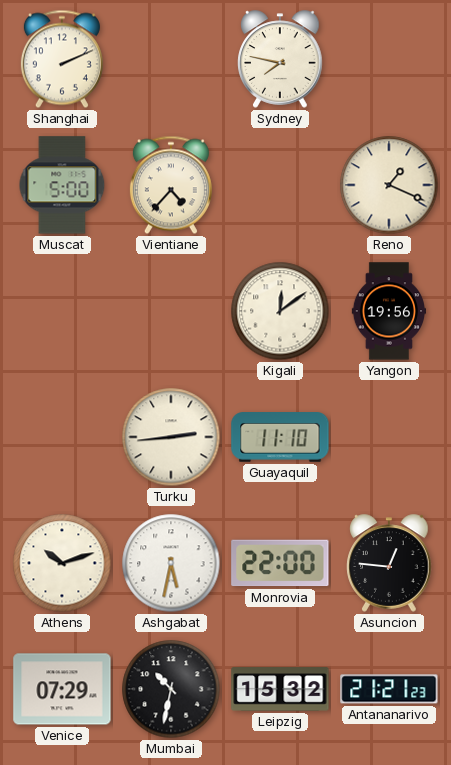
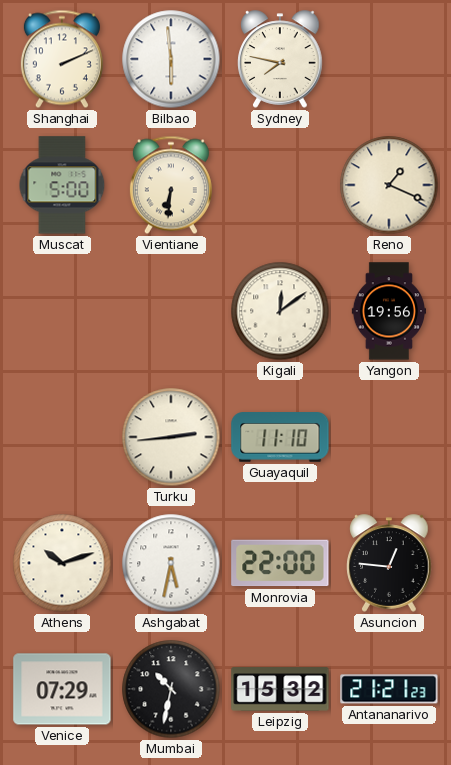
Bilbao: none -> 5:59 (171, 59)
Vientiane: 4:37 -> 6:31 (171, 185)
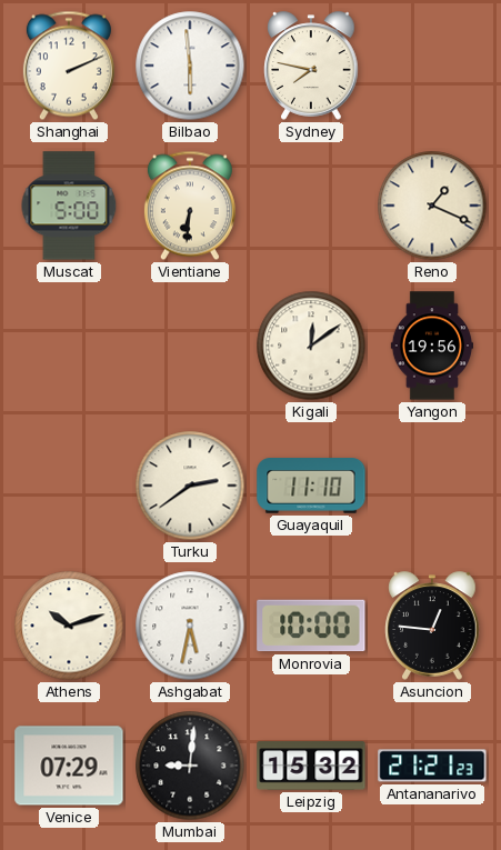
Turku: 2:44 -> 2:39 (190, 486)
Monrovia: 22:00 -> 10:00 (311, 626)
Mumbai: 10:32 -> 9:01 (190, 766)
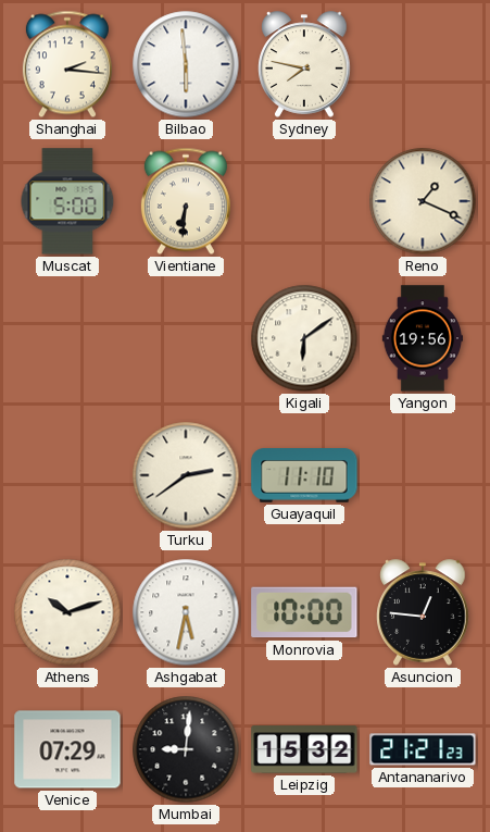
Shanghai: 2:11 -> 2:16 (67, 64)
Kigali: 12:09 -> 6:09 (304, 338)
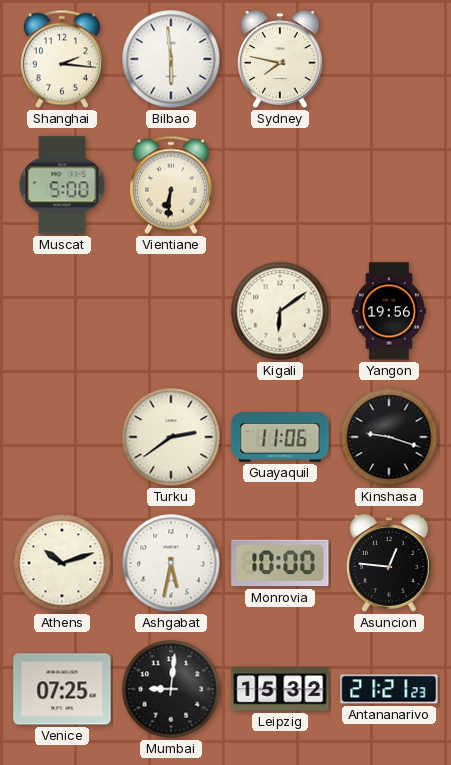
Reno: 1:19 -> none (423, 201)
Guayaquil: 11:10 -> 11:06 (280, 437)
Kinshasa: none -> 9:18 (389, 437)
Venice: 07:29 -> 07:25 (62, 689)
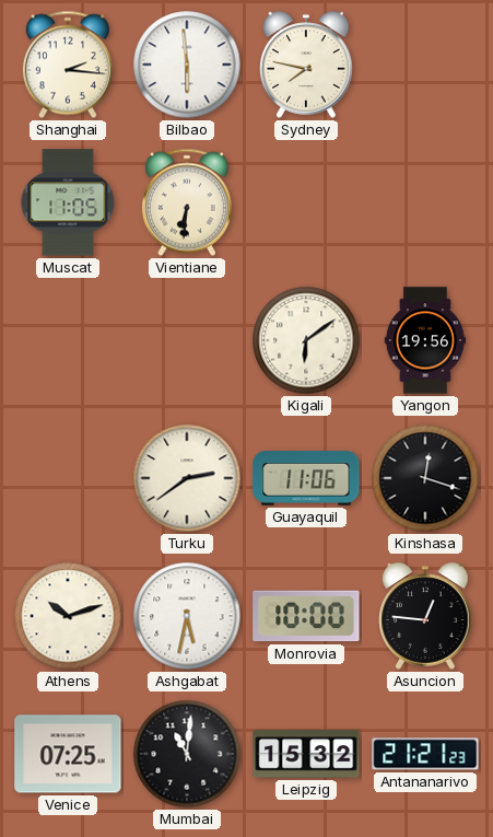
Muscat: 5:00 -> 11:05 (68, 202)
Kinshasa: 9:18 -> 12:18 (425, 478)
Mumbai: 9:01 -> 11:01 (187, 754)
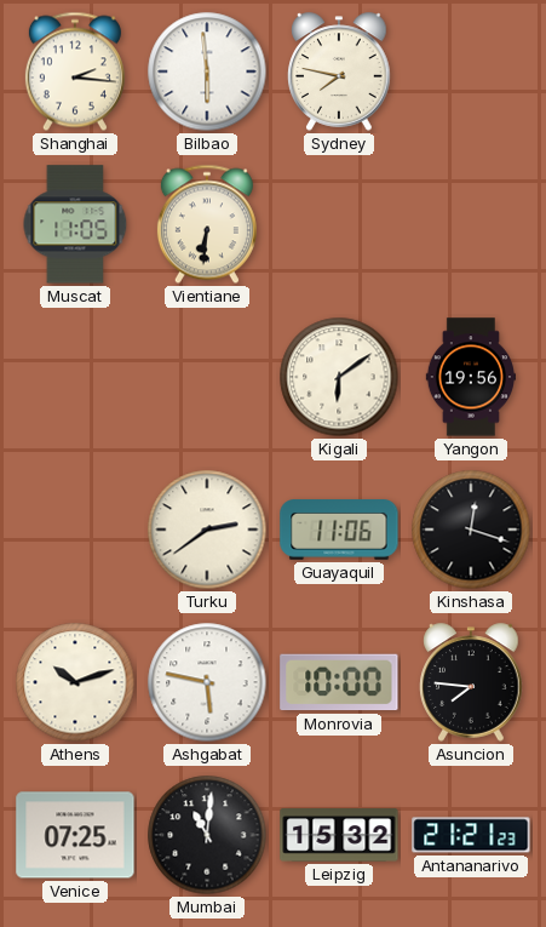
Ashgabat: 5:32 -> 5:47 (207, 682)
Asuncion: 12:46 -> 7:46 (471, 682)
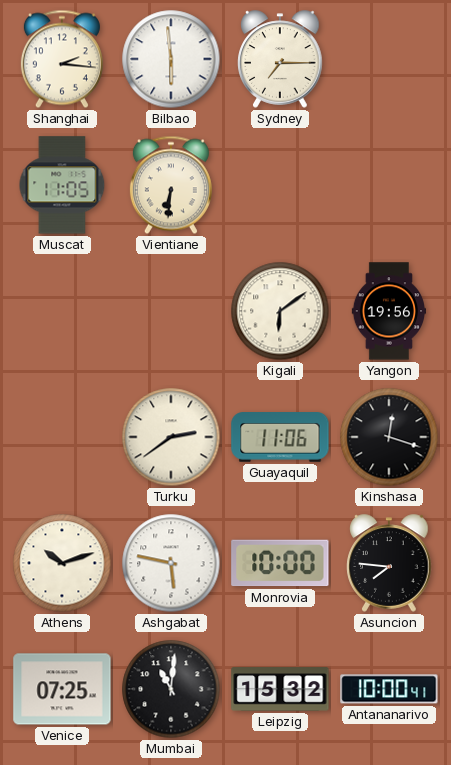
Sydney: 7:47 -> 7:15 (280, 59)
Antananarivo: 21:21 -> 10:00 (389, 689)
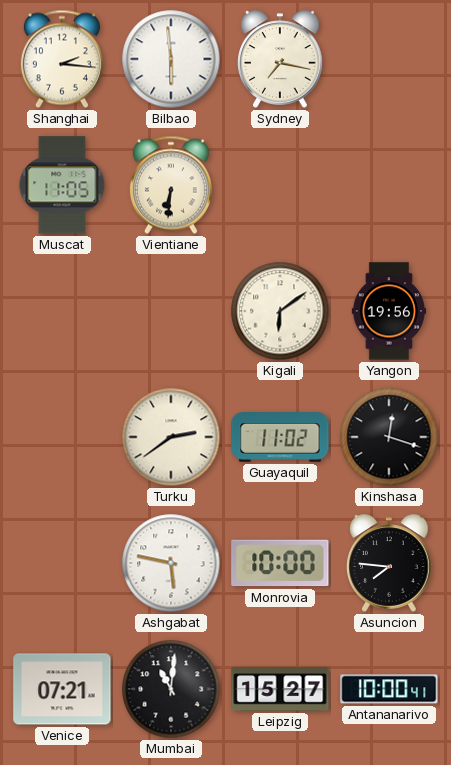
Sydney: 7:15 -> 7:17 (280, 59)
Guayaquil: 11:06 -> 11:02 (280, 437)
Athens: 10:12 -> none (62, 563)
Venice: 07:25 -> 07:21 (62, 689)
Leipzig: 15:32 -> 15:27 (280, 689)
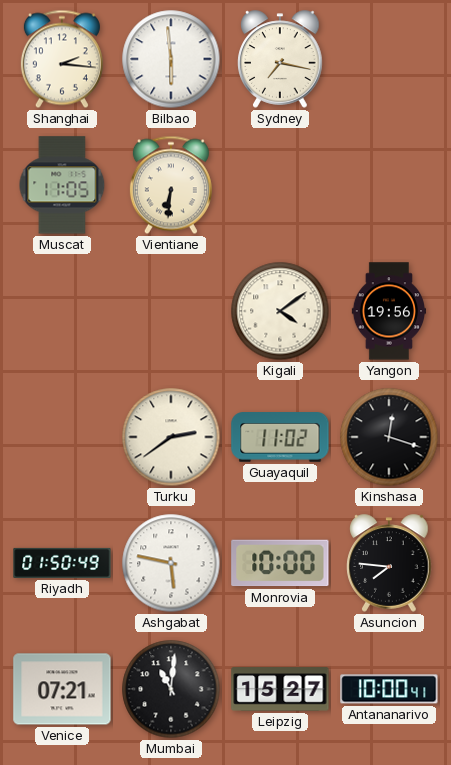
Kigali: 6:09 -> 4:09 (280, 311)
Riyadh: none -> 01:50 (62, 563)
